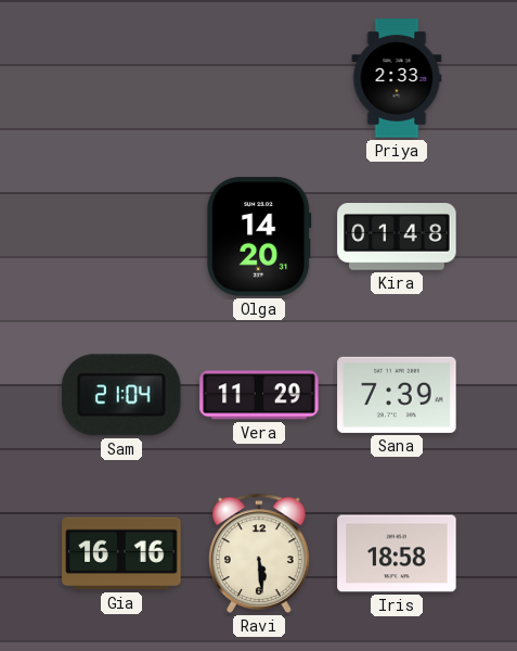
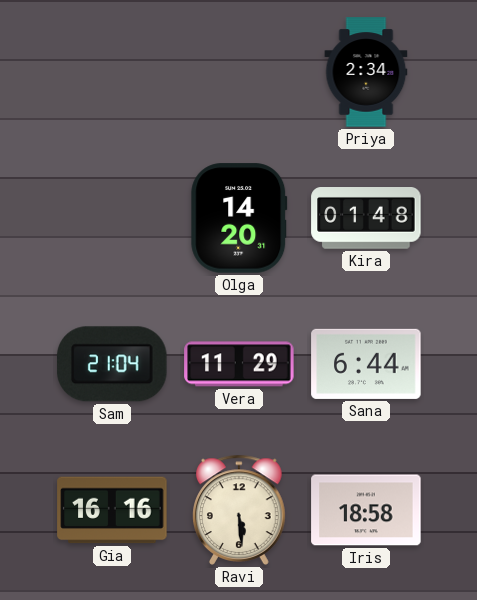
Priya: 2:33 -> 2:34 (366, 72)
Sana: 7:39 -> 6:44 (366, 364)
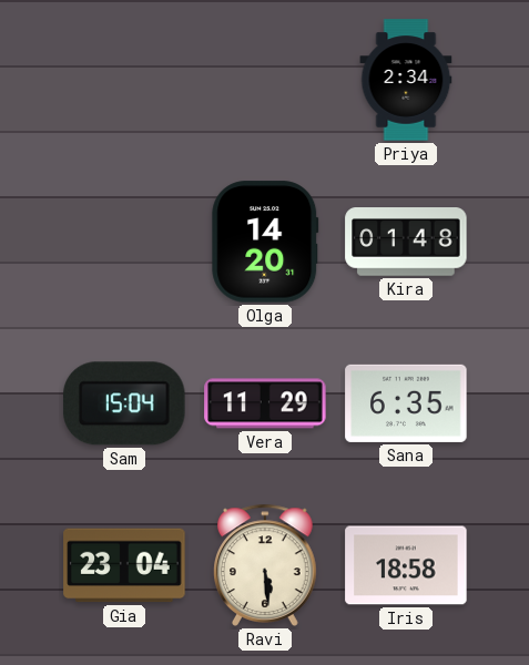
Sam: 21:04 -> 15:04 (125, 403)
Sana: 6:44 -> 6:35 (406, 403)
Gia: 16:16 -> 23:04 (124, 565)
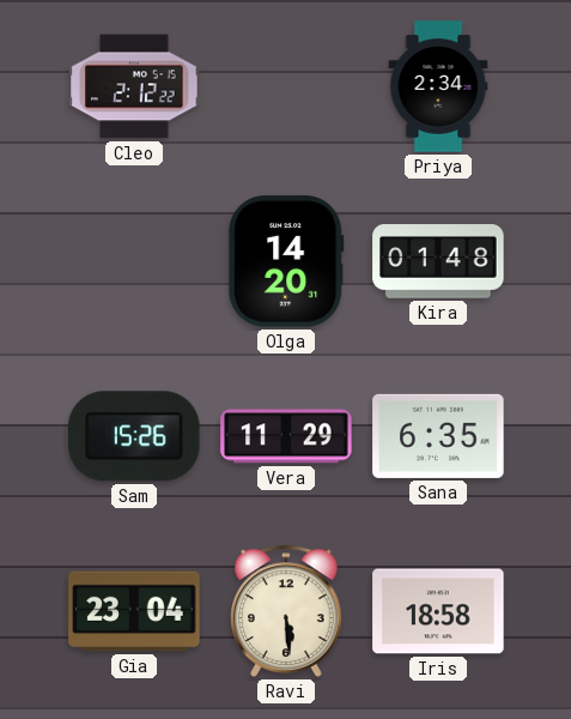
Cleo: none -> 2:12 (134, 86)
Sam: 15:04 -> 15:26 (135, 436)
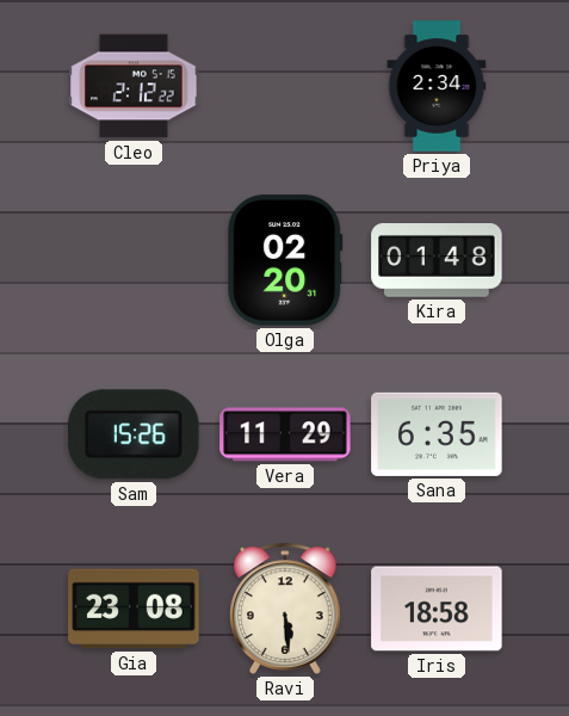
Olga: 14:20 -> 02:20 (285, 260)
Gia: 23:04 -> 23:08 (134, 609)
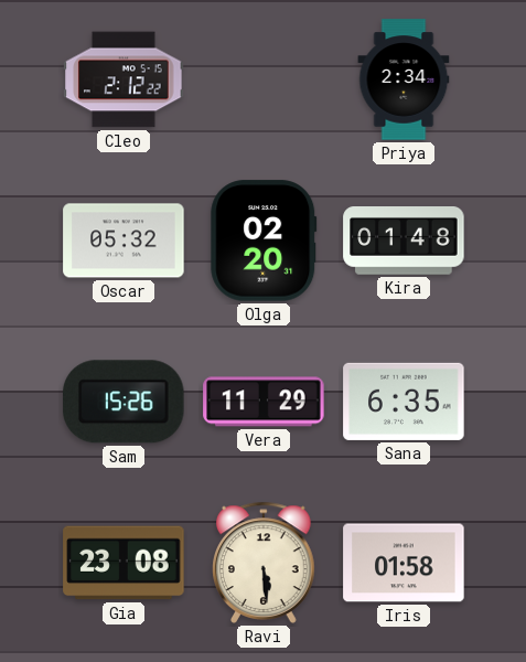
Oscar: none -> 05:32 (124, 241)
Iris: 18:58 -> 01:58 (404, 563)
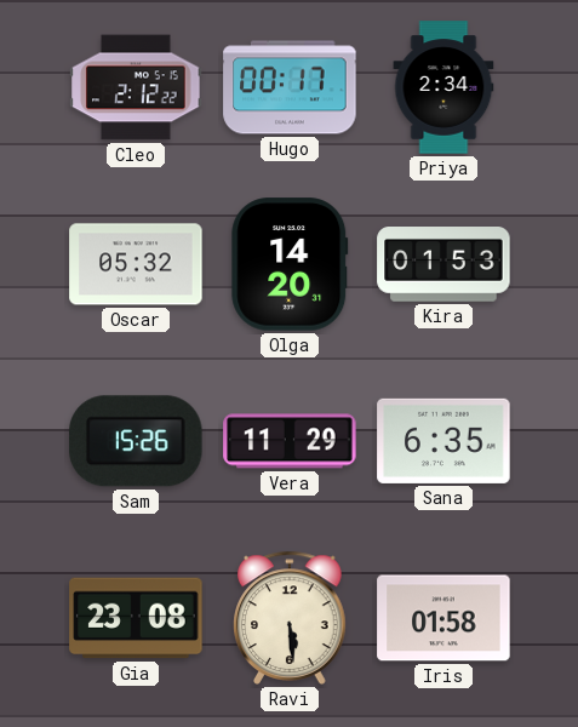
Hugo: none -> 00:17 (290, 87)
Olga: 02:20 -> 14:20 (290, 264)
Kira: 01:48 -> 01:53 (443, 265)
